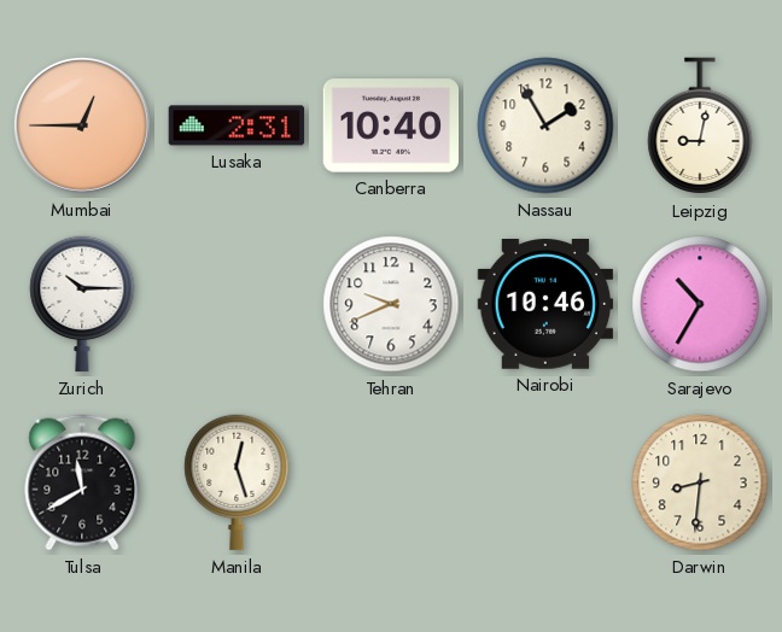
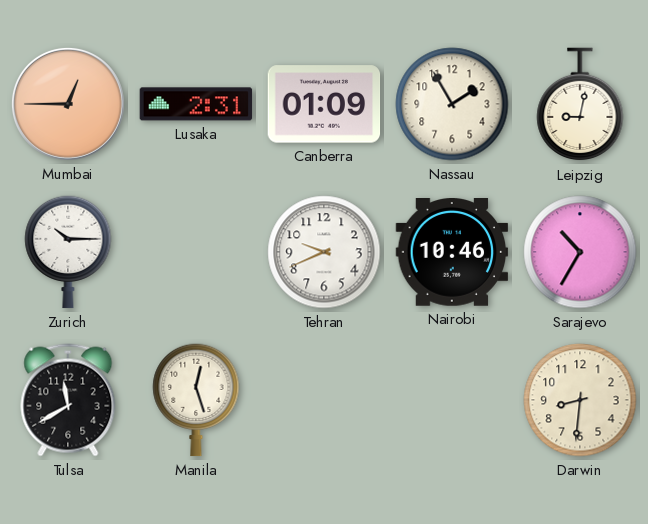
Canberra: 10:40 -> 01:09 (324, 104)
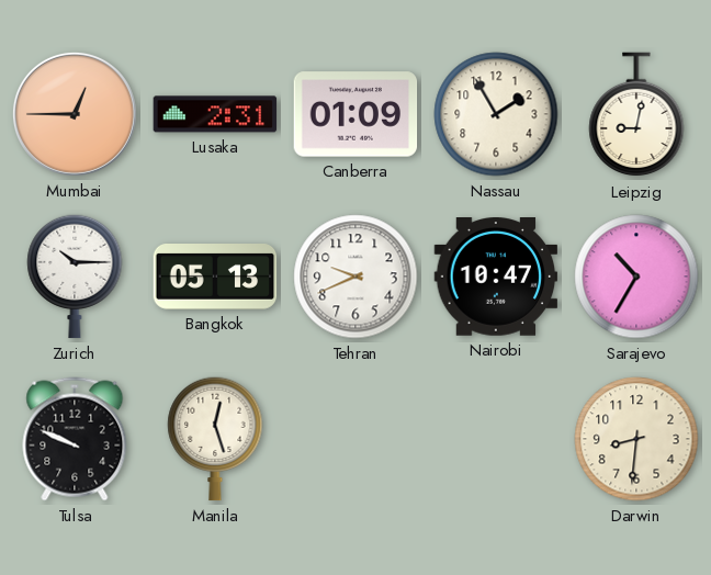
Bangkok: none -> 05:13 (215, 278)
Nairobi: 10:46 -> 10:47 (496, 278)
Tulsa: 11:40 -> 9:49 (75, 439)
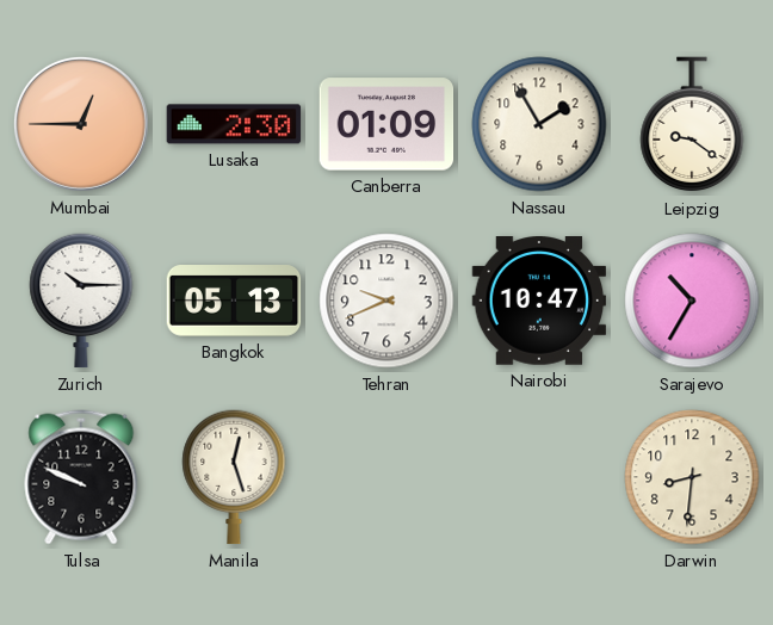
Lusaka: 2:31 -> 2:30 (234, 124)
Leipzig: 9:02 -> 9:21 (692, 125)
